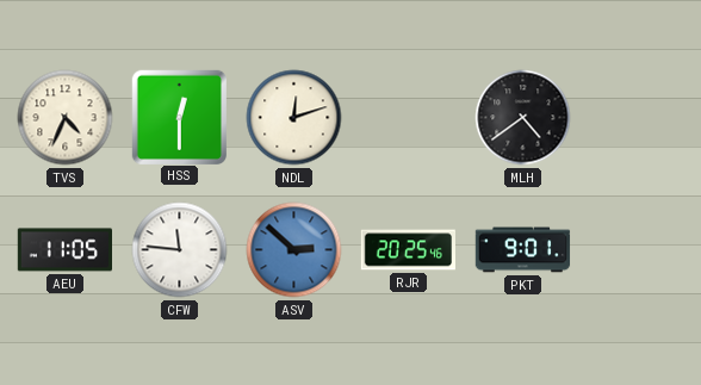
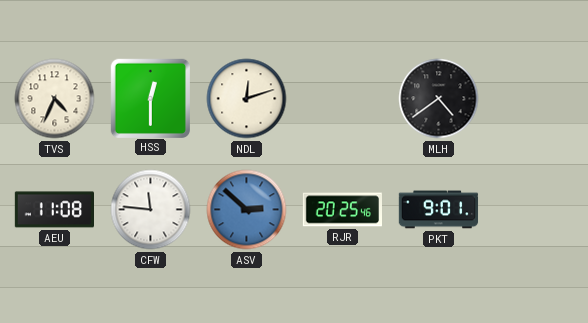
AEU: 11:05 -> 11:08 (54, 210)
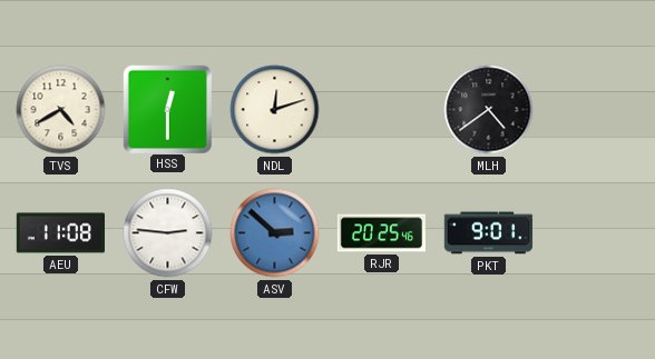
TVS: 4:34 -> 4:40 (61, 110)
CFW: 11:46 -> 2:46 (168, 233)
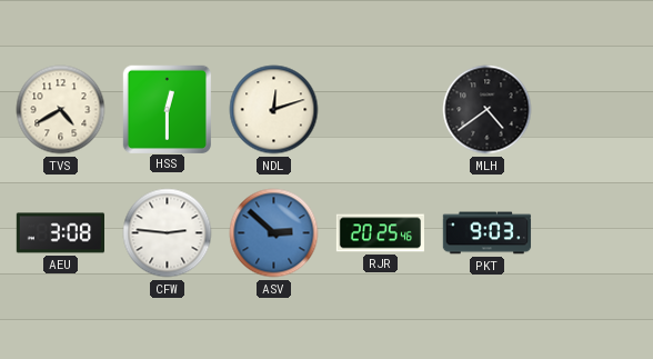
AEU: 11:08 -> 3:08 (60, 233)
PKT: 9:01 -> 9:03 (488, 233)
